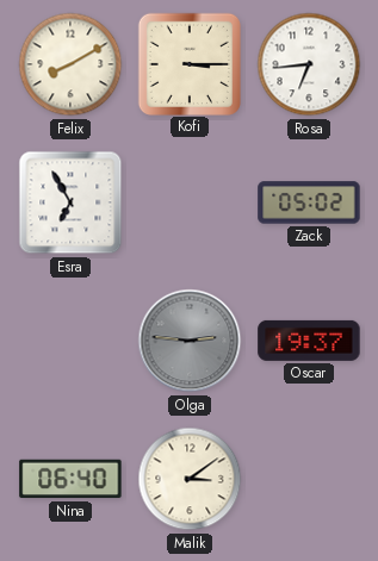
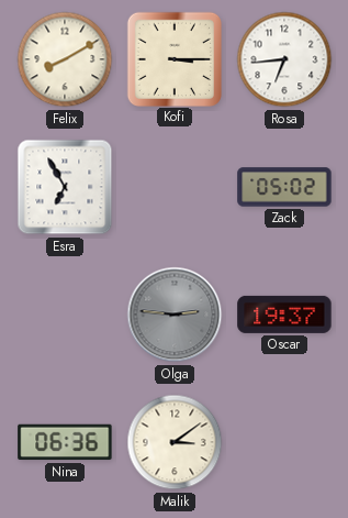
Nina: 06:40 -> 06:36 (65, 442)
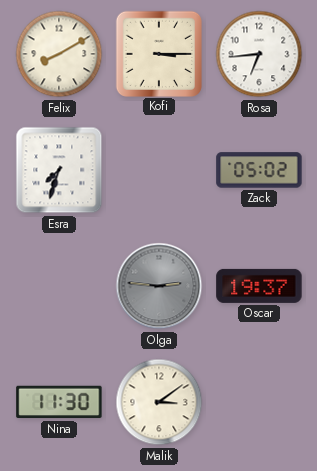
Esra: 6:55 -> 7:33 (59, 170)
Nina: 06:36 -> 11:30 (59, 402)
